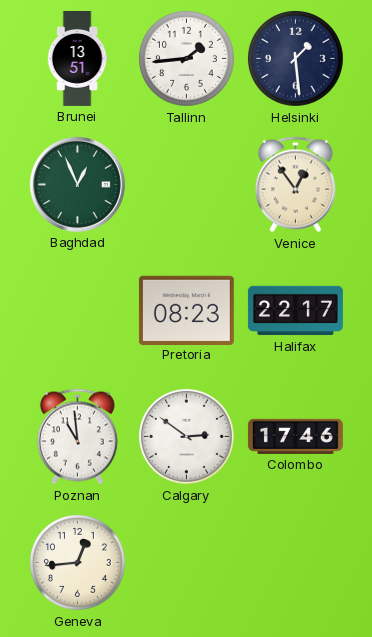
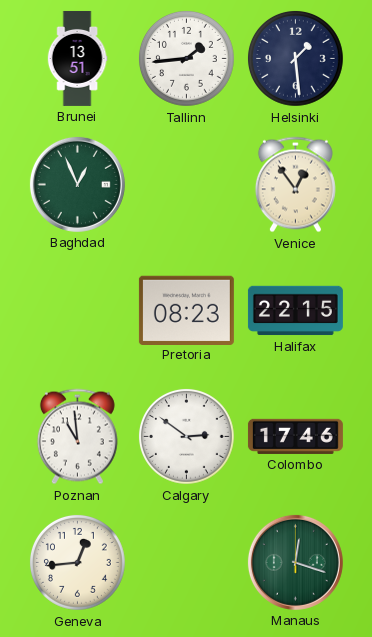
Halifax: 22:17 -> 22:15 (295, 311)
Manaus: none -> 12:18 (295, 562)
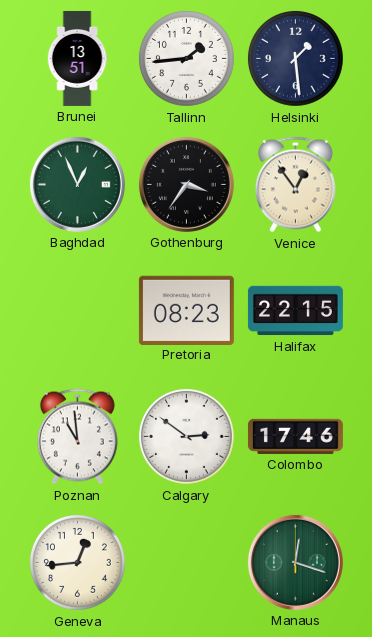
Gothenburg: none -> 3:36 (186, 184)
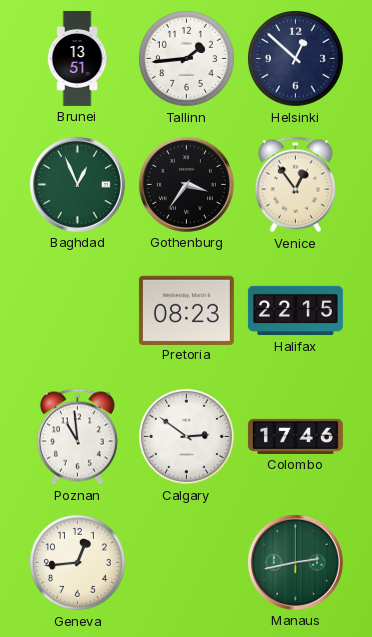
Helsinki: 1:29 -> 12:52 (295, 58)
Manaus: 12:18 -> 2:43 (295, 562)
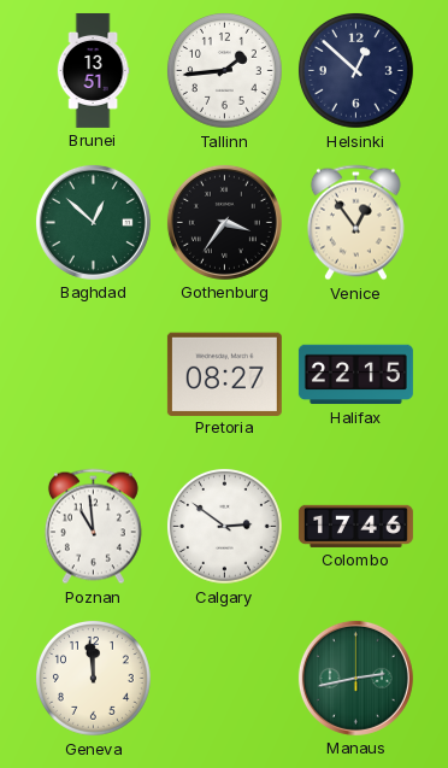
Baghdad: 12:56 -> 12:52 (93, 222)
Pretoria: 08:23 -> 08:27 (224, 374)
Geneva: 12:44 -> 11:59 (93, 678)
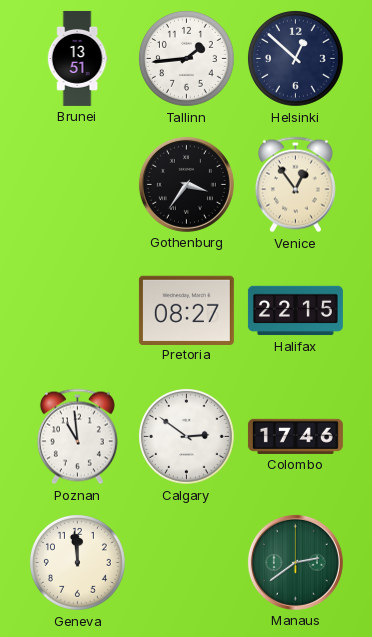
Baghdad: 12:52 -> none (93, 222)
Manaus: 2:43 -> 2:39 (295, 562)
